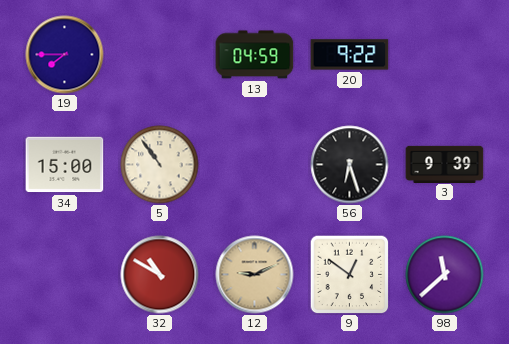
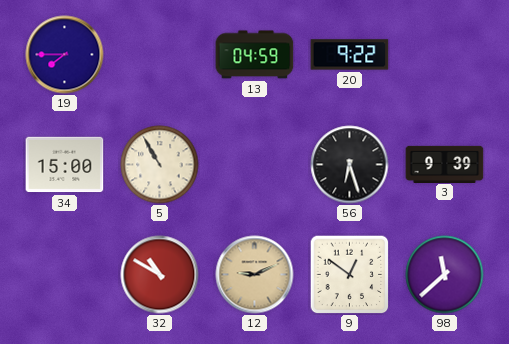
5: 10:54 -> 10:55 (160, 165)
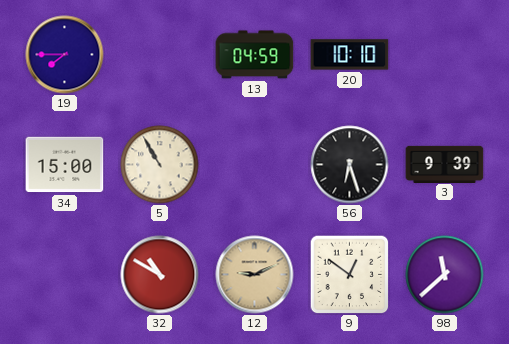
20: 9:22 -> 10:10 (350, 55)
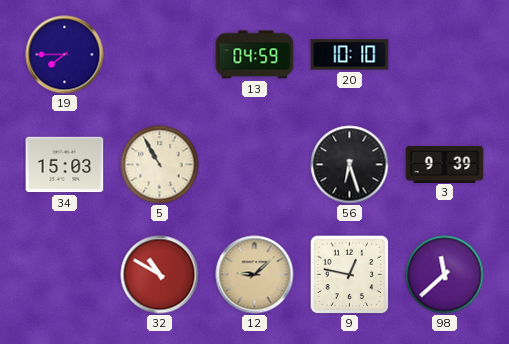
34: 15:00 -> 15:03 (65, 165)
12: 9:11 -> 9:08 (255, 275)
9: 12:51 -> 12:47 (349, 274)
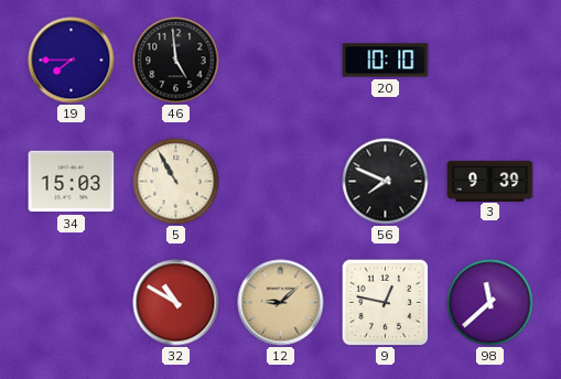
46: none -> 4:59 (176, 61)
13: 04:59 -> none (255, 55)
56: 6:27 -> 7:49 (386, 182)
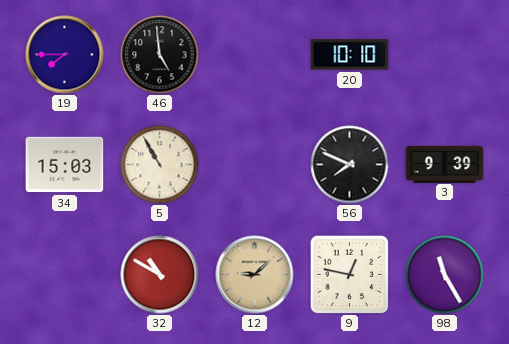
98: 11:38 -> 11:25 (445, 275)
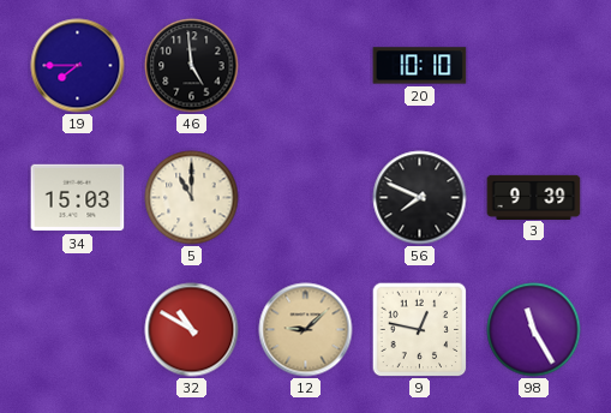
5: 10:55 -> 11:00 (192, 198)
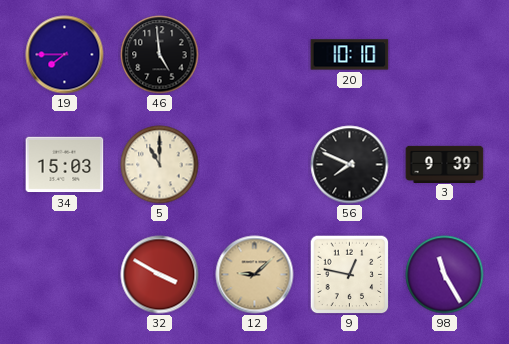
32: 10:50 -> 3:50 (160, 275)
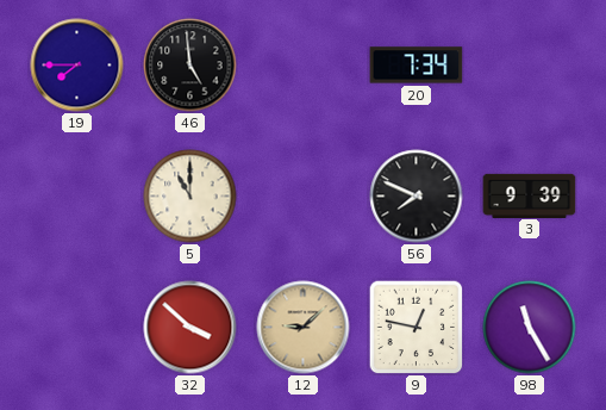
20: 10:10 -> 7:34 (417, 66)
34: 15:03 -> none (65, 165)
32: 3:50 -> 3:52 (190, 328)
